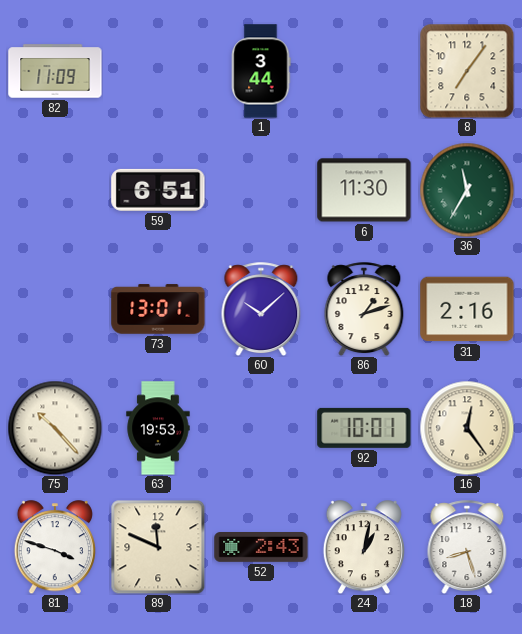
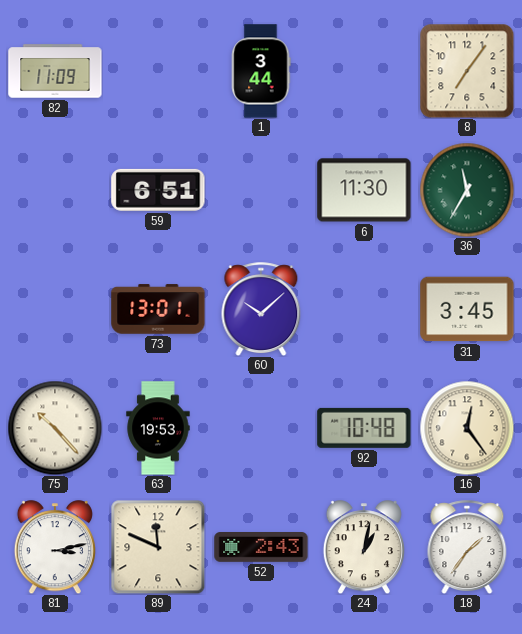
86: 1:12 -> none (364, 309)
31: 2:16 -> 3:45 (467, 309)
92: 10:01 -> 10:48 (364, 428)
81: 3:48 -> 3:13 (55, 547)
18: 8:27 -> 1:36 (467, 547)
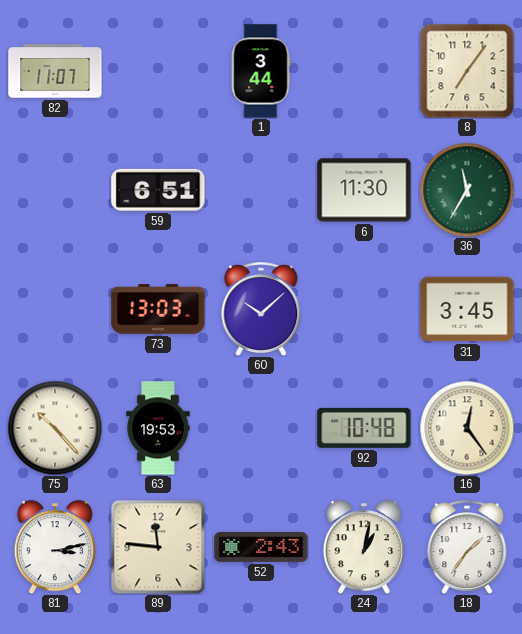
82: 11:09 -> 11:07 (55, 71)
73: 13:01 -> 13:03 (158, 309)
89: 11:49 -> 11:46 (158, 547)
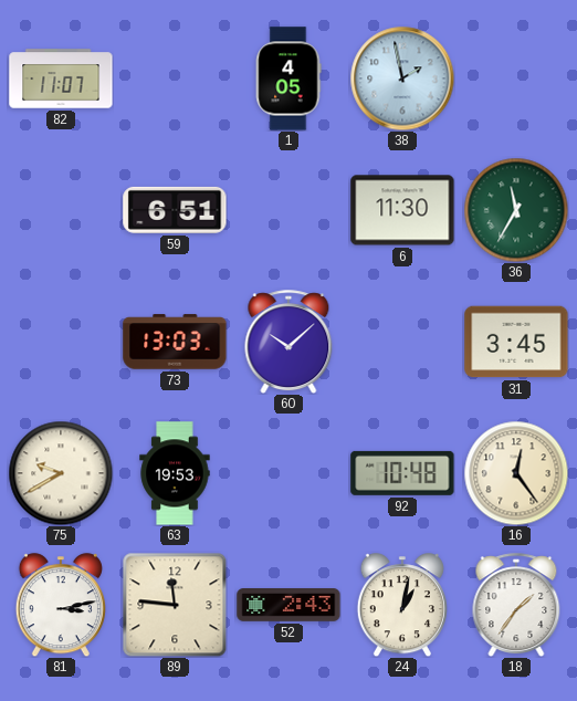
1: 3:44 -> 4:05 (288, 79)
38: none -> 1:58 (402, 79)
8: 7:06 -> none (467, 71)
75: 10:23 -> 9:40 (61, 473)
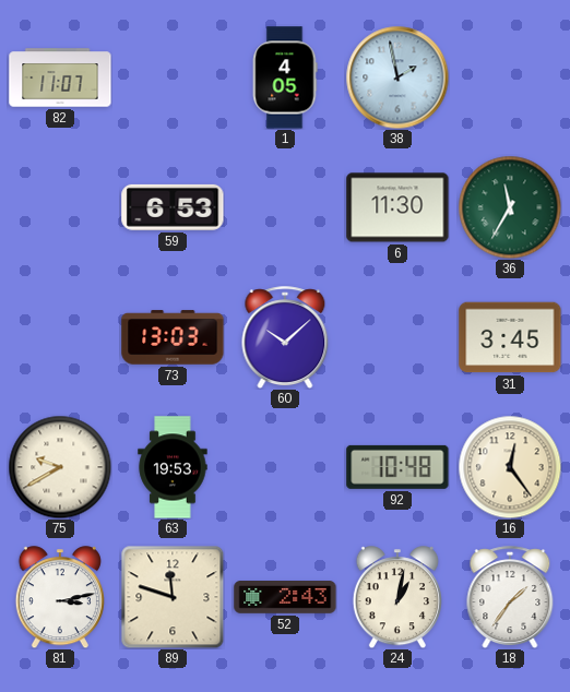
59: 6:51 -> 6:53 (173, 207)
89: 11:46 -> 11:48 (173, 597)
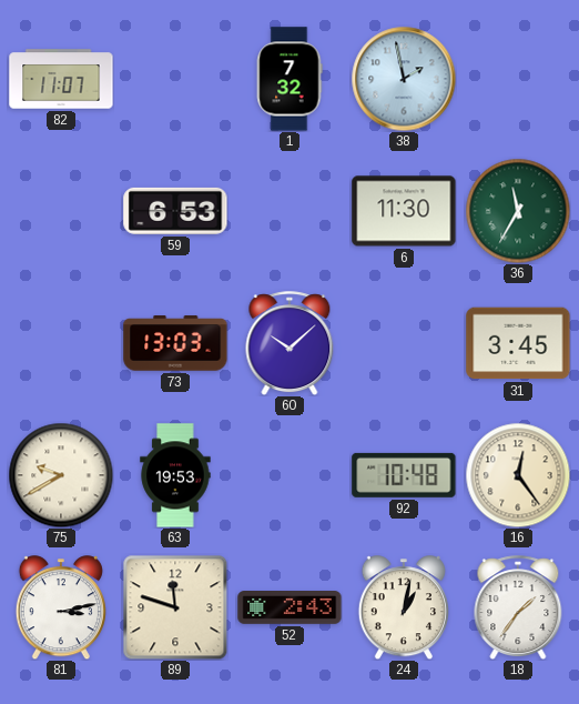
1: 4:05 -> 7:32 (289, 79)
